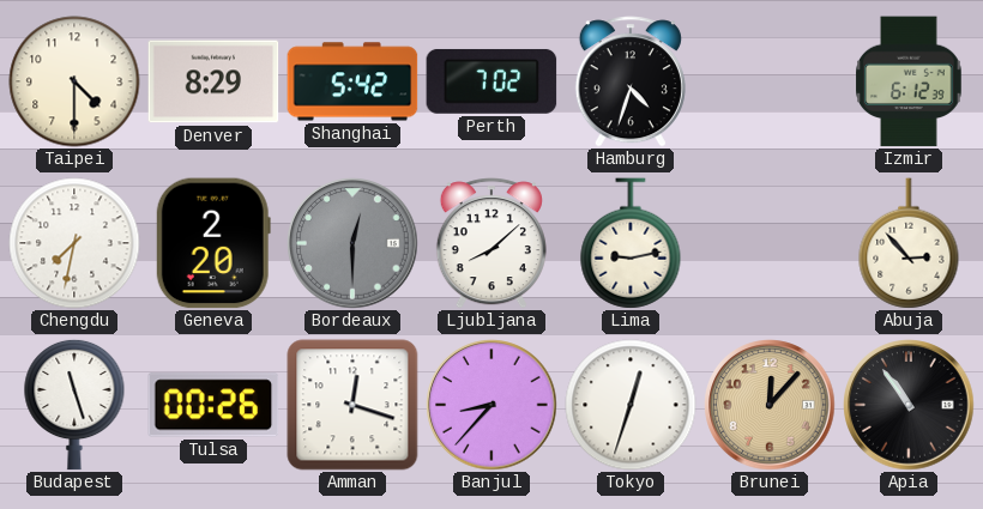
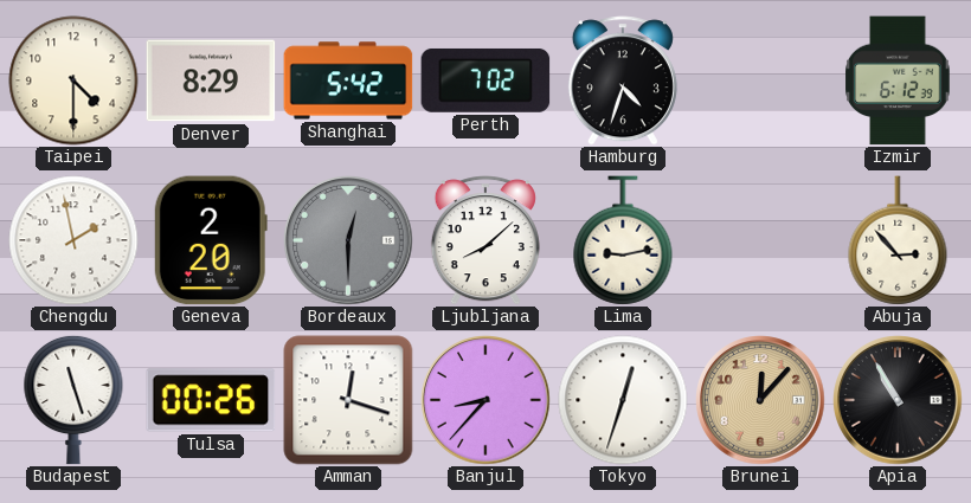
Chengdu: 7:32 -> 1:58 (73, 240)
Apia: 10:54 -> 10:55 (898, 400)
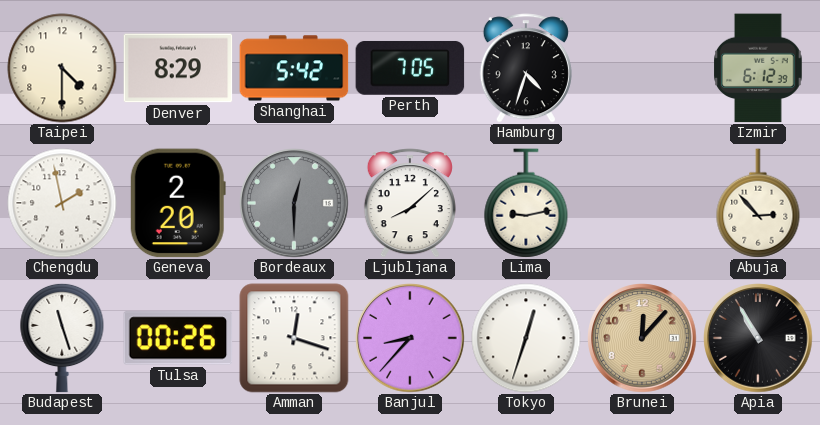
Perth: 7:02 -> 7:05 (410, 68)
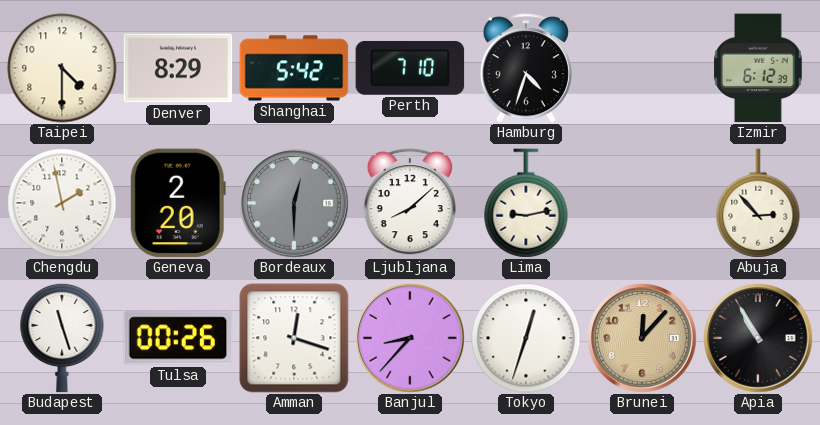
Perth: 7:05 -> 7:10 (410, 68)
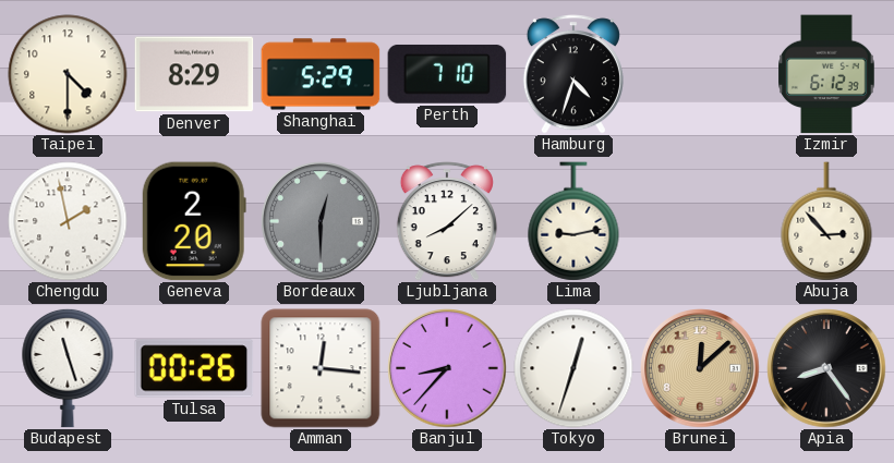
Shanghai: 5:42 -> 5:29 (321, 74)
Amman: 12:18 -> 12:16 (321, 368)
Brunei: 12:07 -> 12:08 (700, 368)
Apia: 10:55 -> 8:24 (826, 368)
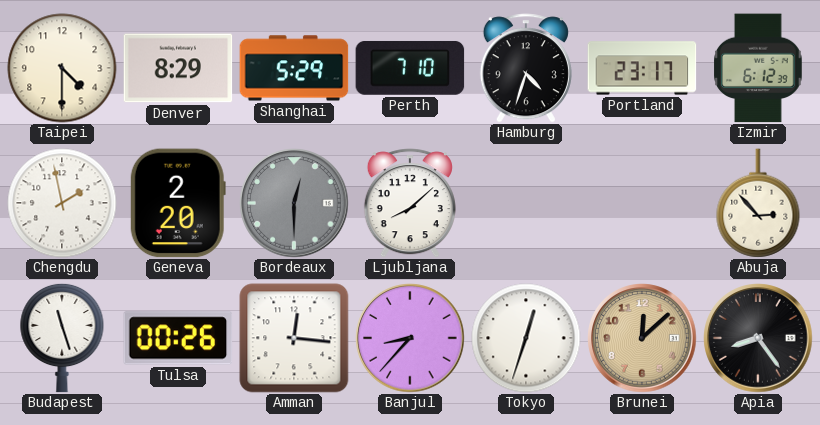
Portland: none -> 23:17 (642, 68)
Lima: 9:13 -> none (573, 221)
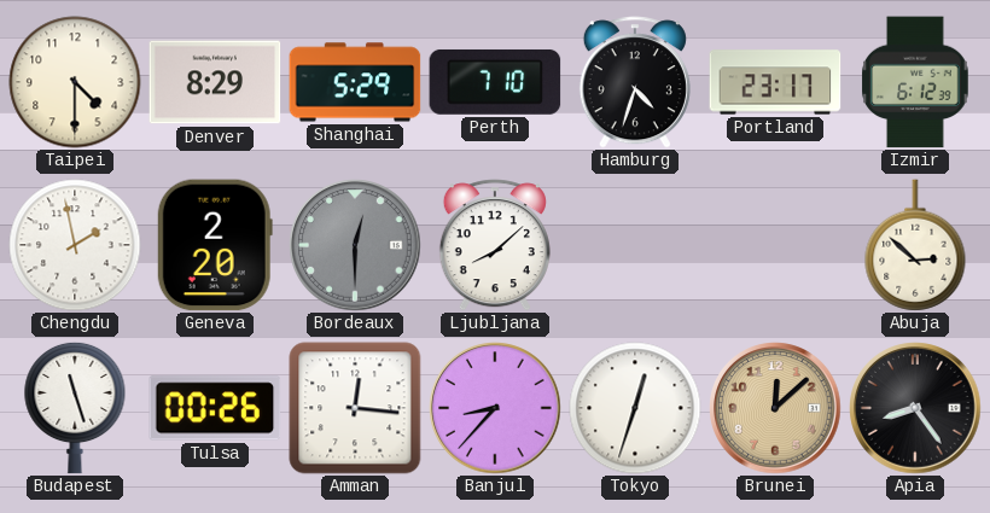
Abuja: 2:53 -> 2:52 (915, 245)
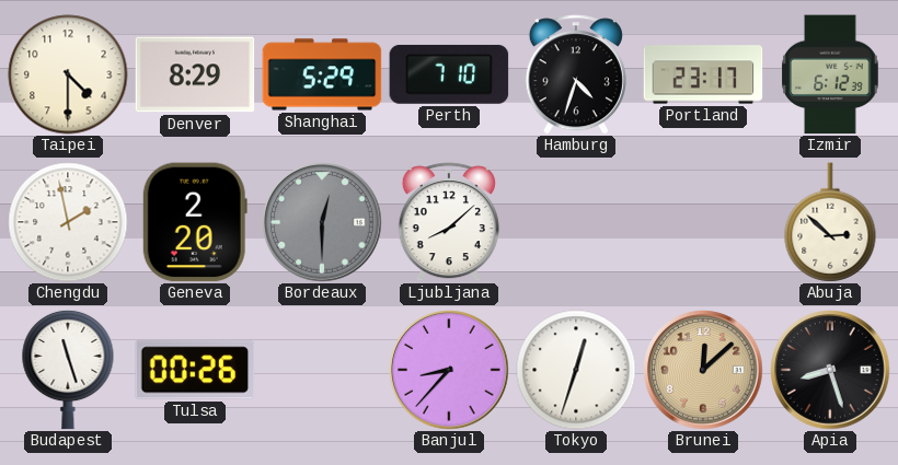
Amman: 12:16 -> none (355, 408)
Apia: 8:24 -> 8:27 (830, 370)
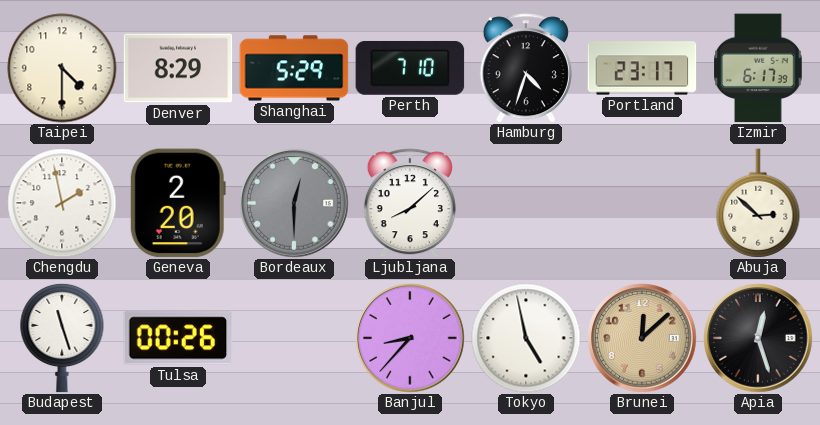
Izmir: 6:12 -> 6:17 (758, 68)
Tokyo: 12:33 -> 4:58 (526, 338)
Apia: 8:27 -> 12:27 (758, 338)
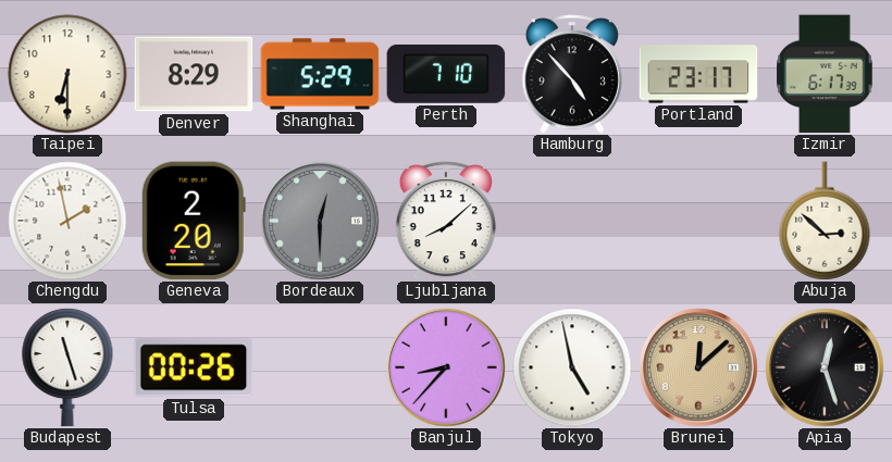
Taipei: 4:30 -> 6:30 (67, 74)
Hamburg: 4:33 -> 4:53 (572, 74)
